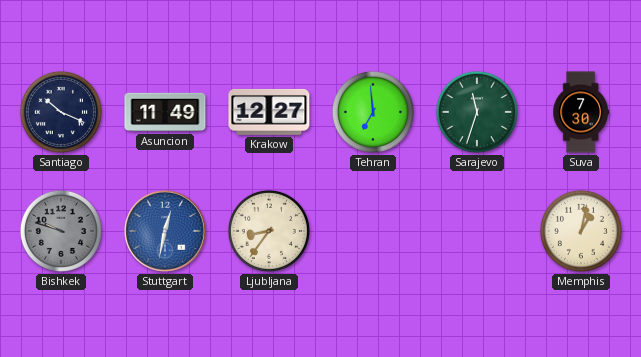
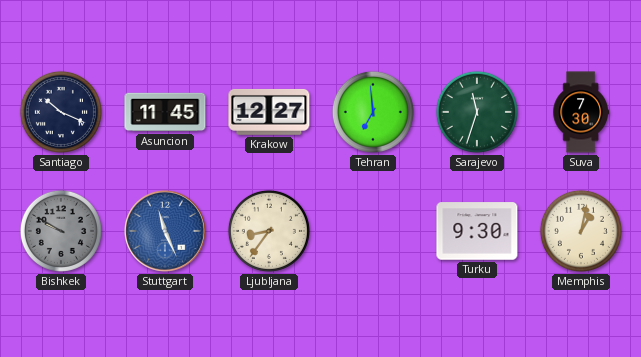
Asuncion: 11:49 -> 11:45 (165, 112)
Bishkek: 9:48 -> 9:50 (61, 231)
Stuttgart: 12:32 -> 11:26 (165, 231)
Turku: none -> 9:30 (477, 231)
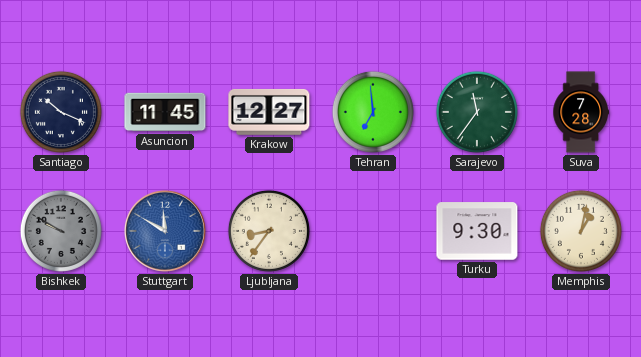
Sarajevo: 11:33 -> 11:36 (477, 112)
Suva: 7:30 -> 7:28 (580, 112)
Stuttgart: 11:26 -> 11:50 (165, 231)
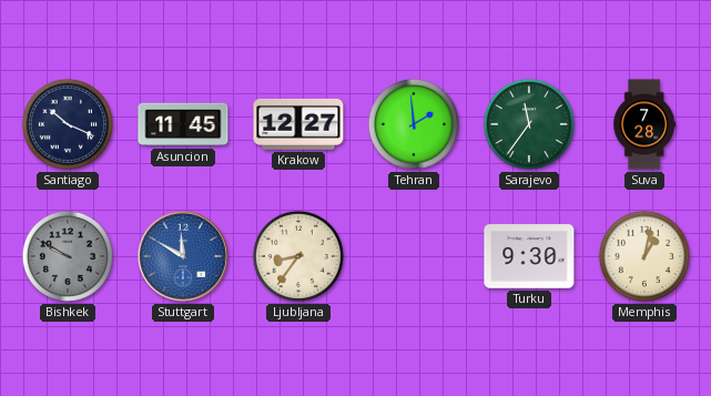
Tehran: 6:59 -> 1:59 (414, 124)
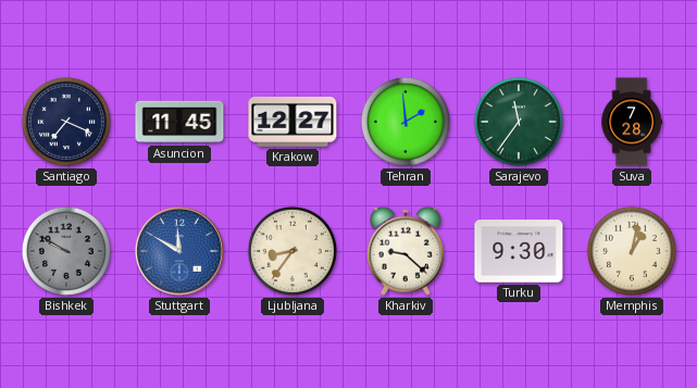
Santiago: 10:19 -> 7:19 (66, 122)
Kharkiv: none -> 9:22 (406, 251)
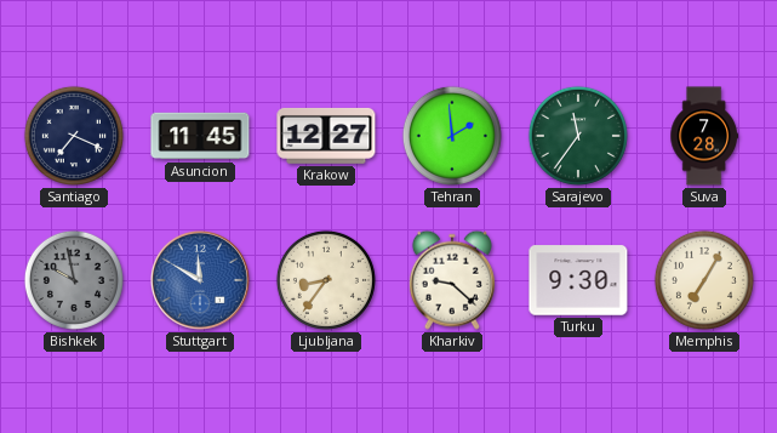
Bishkek: 9:50 -> 9:58 (74, 280)
Memphis: 1:02 -> 7:05 (704, 280)
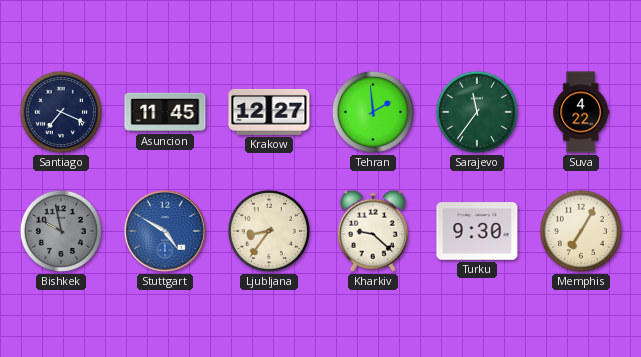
Suva: 7:28 -> 4:22 (580, 112)
Stuttgart: 11:50 -> 4:50 (165, 231)
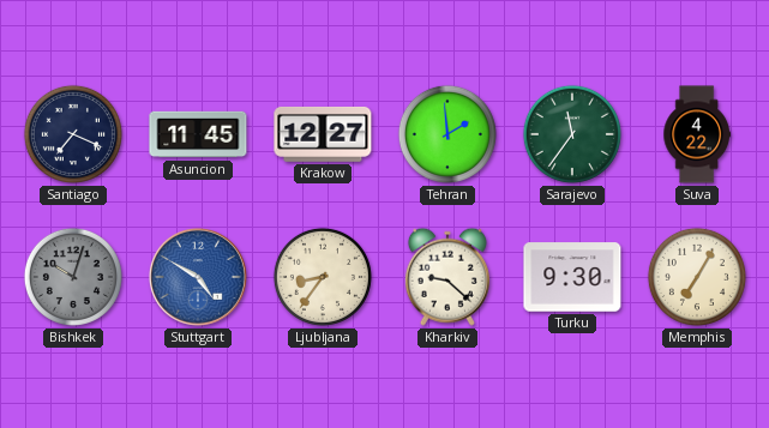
Bishkek: 9:58 -> 10:03 (73, 277)
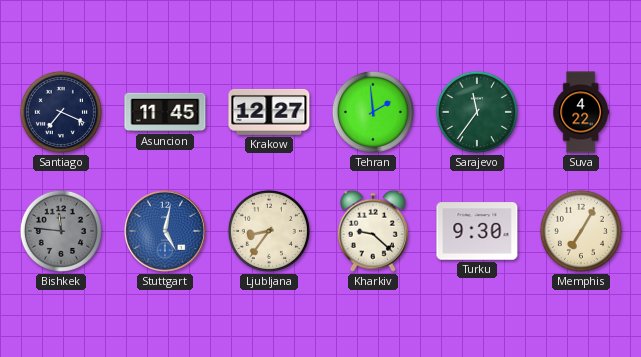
Bishkek: 10:03 -> 11:46 (61, 231)
Stuttgart: 4:50 -> 5:02 (165, 231)
